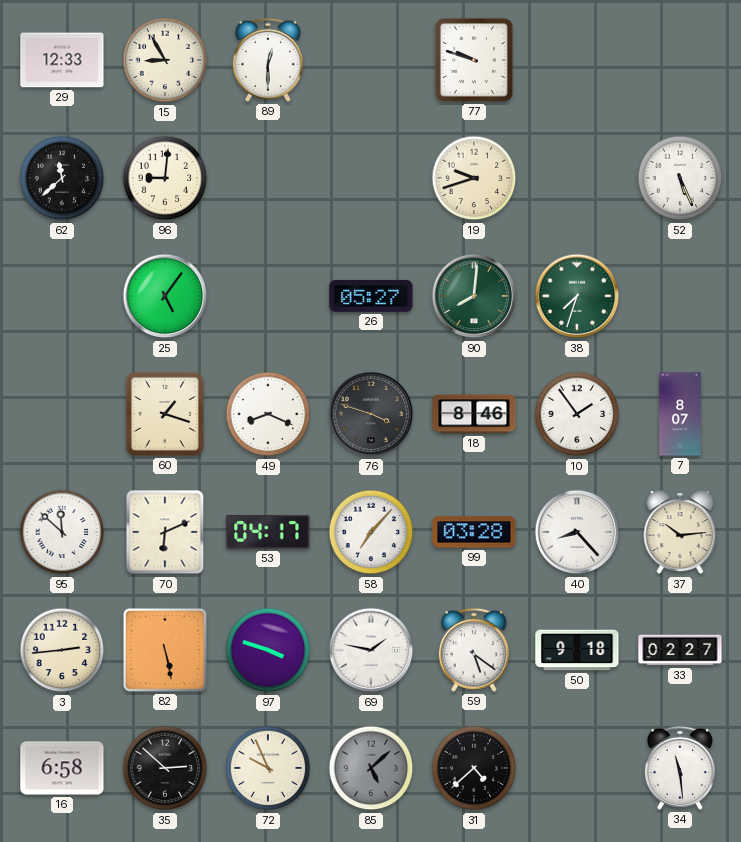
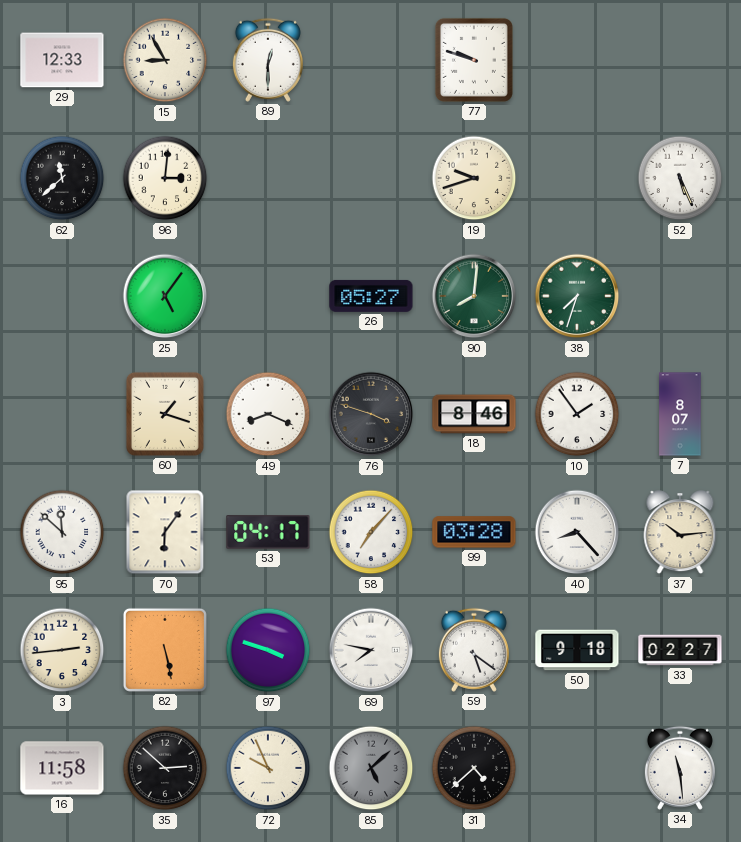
96: 9:01 -> 3:01 (165, 178)
70: 6:11 -> 6:06 (165, 532)
69: 1:47 -> 7:47 (371, 650)
16: 6:58 -> 11:58 (62, 768)
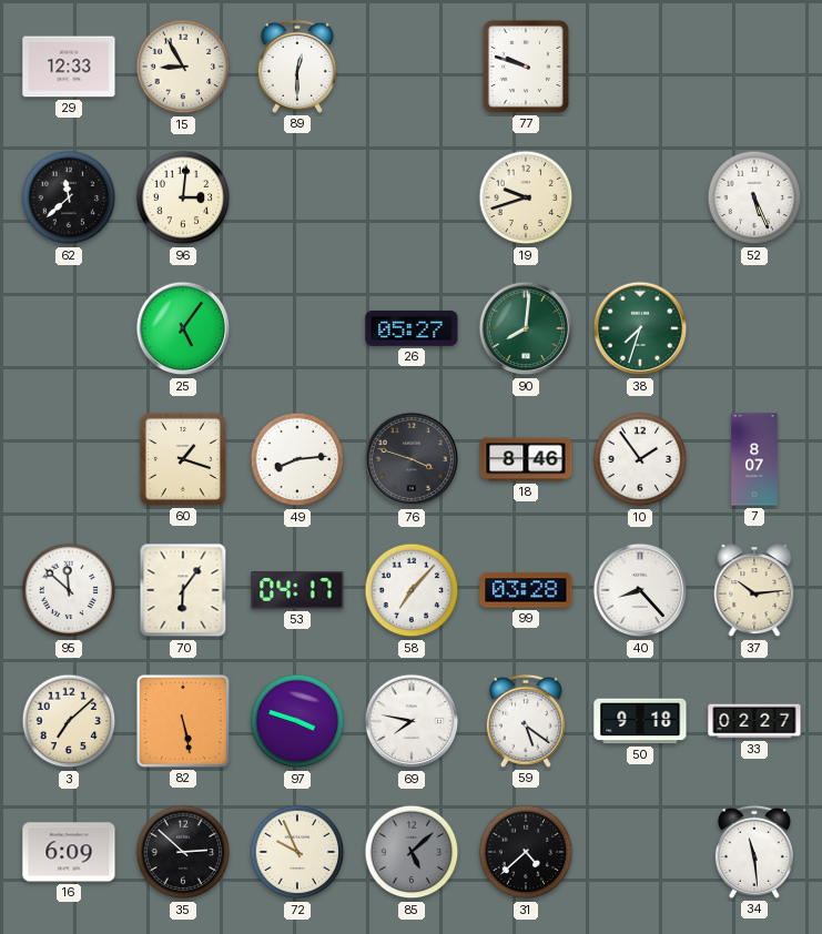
49: 8:19 -> 8:14 (297, 459)
3: 2:44 -> 7:08 (69, 721)
16: 11:58 -> 6:09 (69, 852)
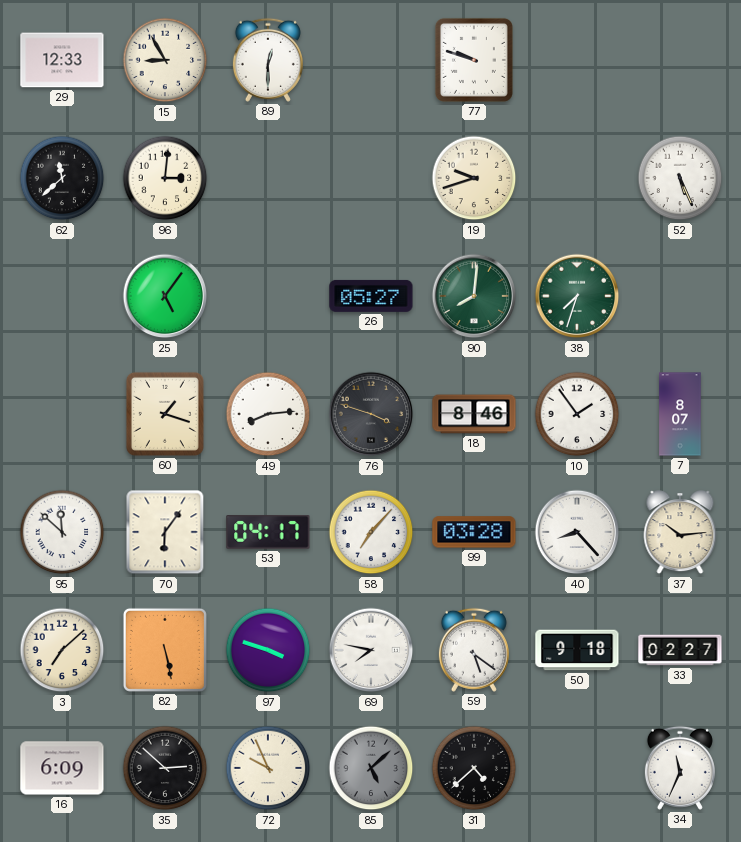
34: 11:29 -> 11:34 (680, 768)
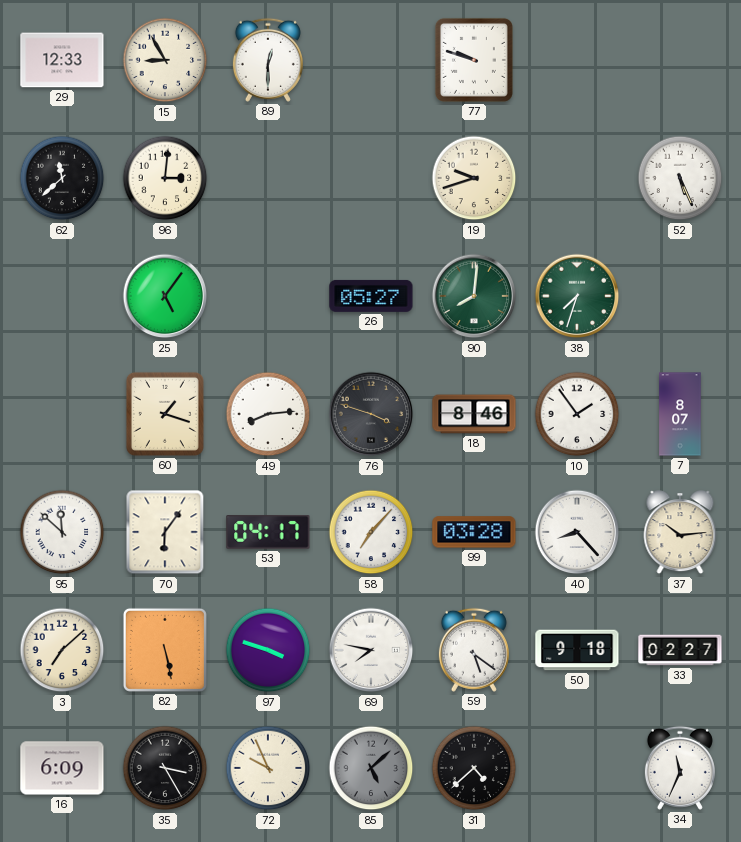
35: 2:52 -> 3:25 (165, 768)
